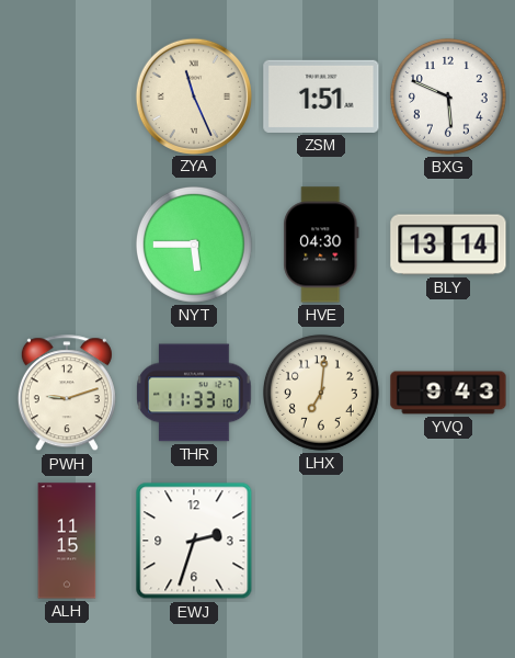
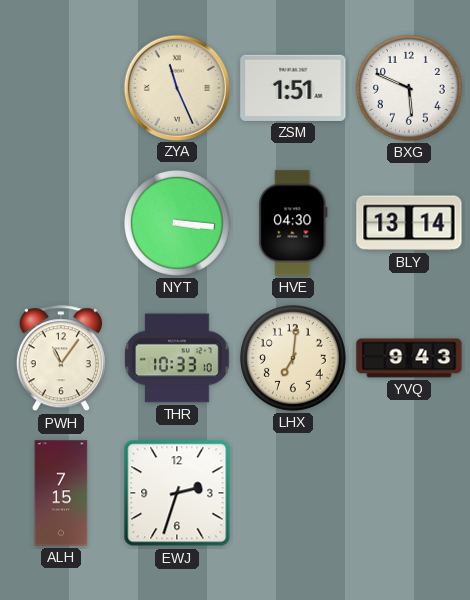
NYT: 5:45 -> 3:16 (177, 223)
PWH: 9:12 -> 11:06 (61, 359)
THR: 11:33 -> 10:33 (177, 358)
ALH: 11:15 -> 7:15 (61, 493)
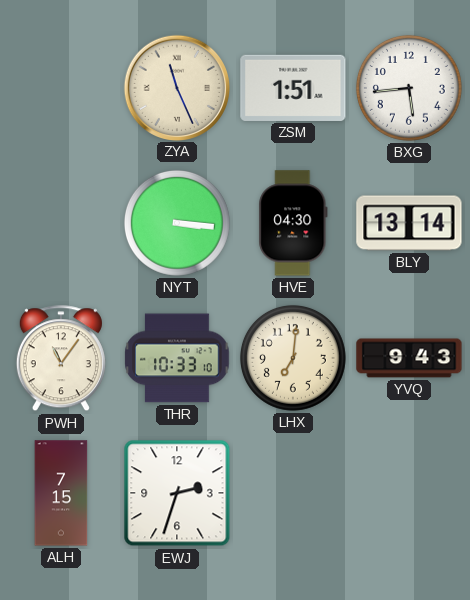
BXG: 5:49 -> 5:44 (409, 88)
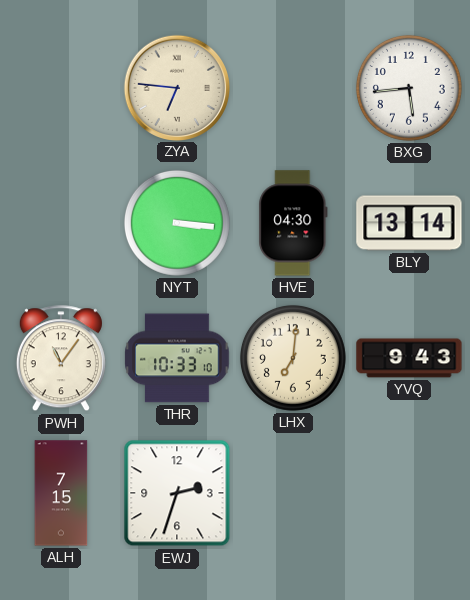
ZYA: 11:26 -> 6:46 (176, 87)
ZSM: 1:51 -> none (293, 88)
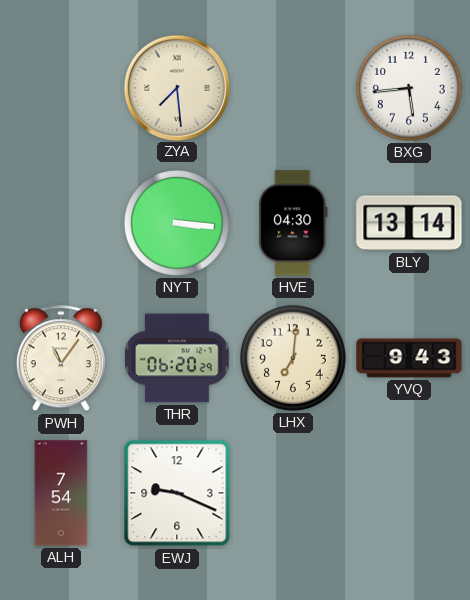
ZYA: 6:46 -> 7:29 (176, 87)
THR: 10:33 -> 06:20 (177, 358)
ALH: 7:15 -> 7:54 (61, 493)
EWJ: 2:33 -> 9:19 (177, 493)
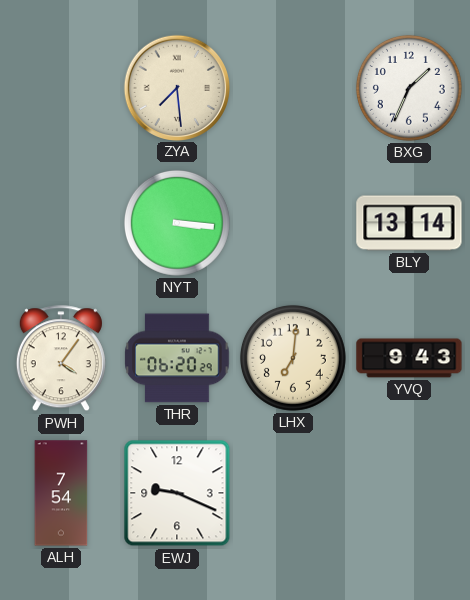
BXG: 5:44 -> 1:34 (409, 88)
HVE: 04:30 -> none (293, 223)
PWH: 11:06 -> 4:06 (61, 359)
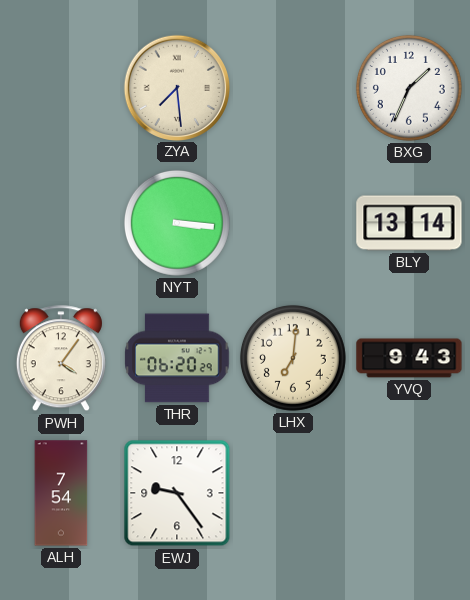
EWJ: 9:19 -> 9:24 (177, 493)
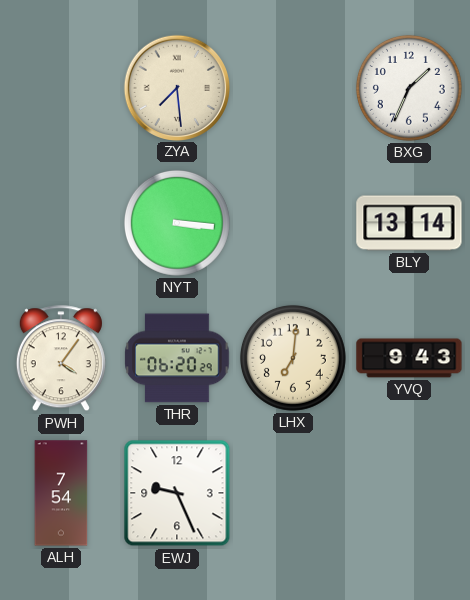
EWJ: 9:24 -> 9:26 (177, 493)
